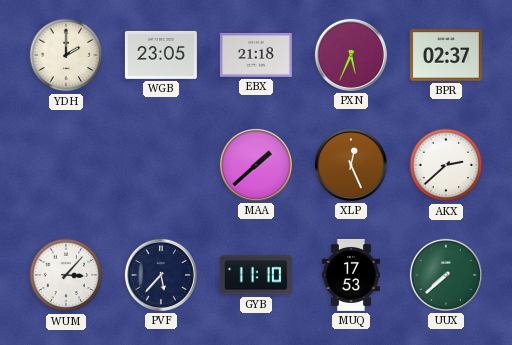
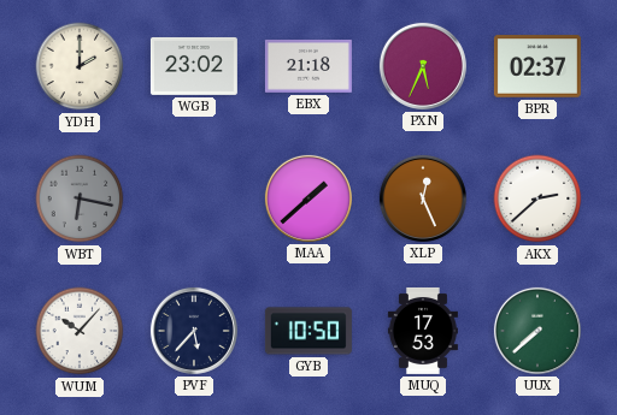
WGB: 23:05 -> 23:02 (194, 66)
WBT: none -> 6:17 (80, 198)
WUM: 3:07 -> 10:07 (80, 331)
GYB: 11:10 -> 10:50 (308, 331)
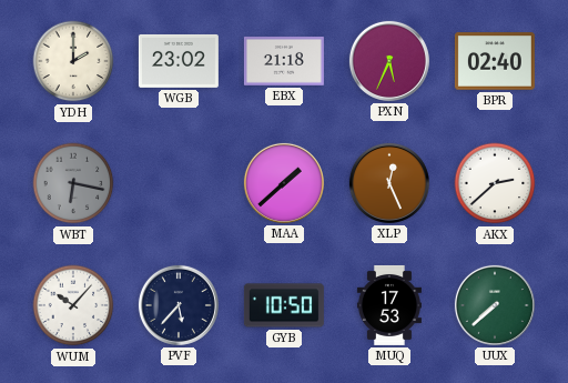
BPR: 02:37 -> 02:40 (495, 61)
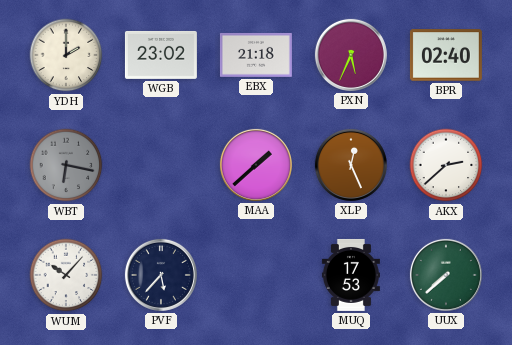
GYB: 10:50 -> none (284, 305)
